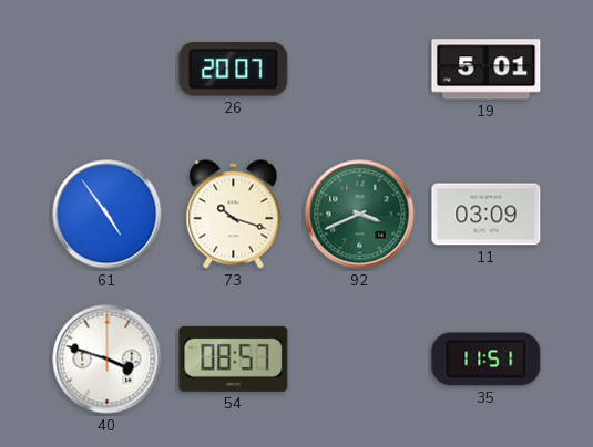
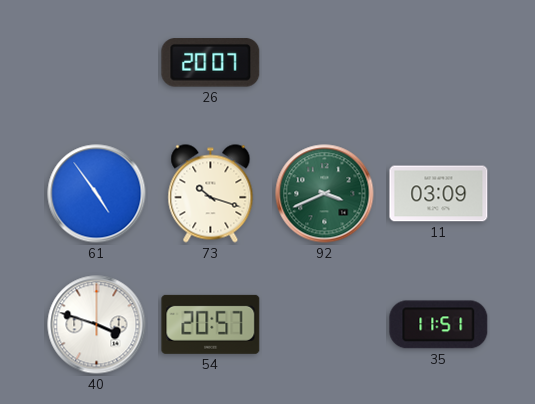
19: 5:01 -> none (487, 70)
54: 08:57 -> 20:57 (211, 324)
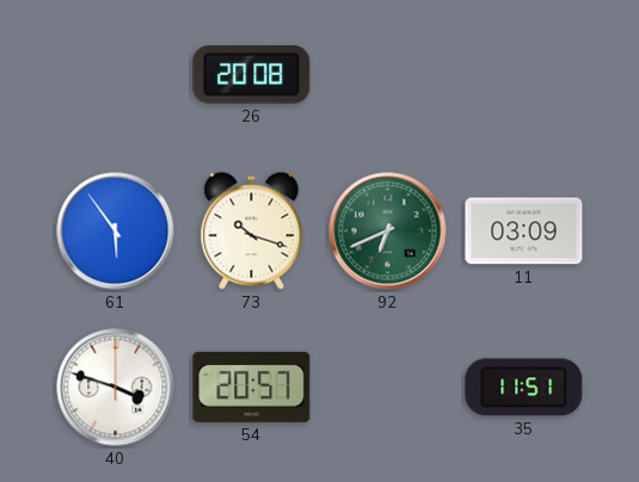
26: 20:07 -> 20:08 (252, 75)
61: 4:54 -> 5:54 (116, 231)
92: 3:41 -> 6:41 (388, 231)
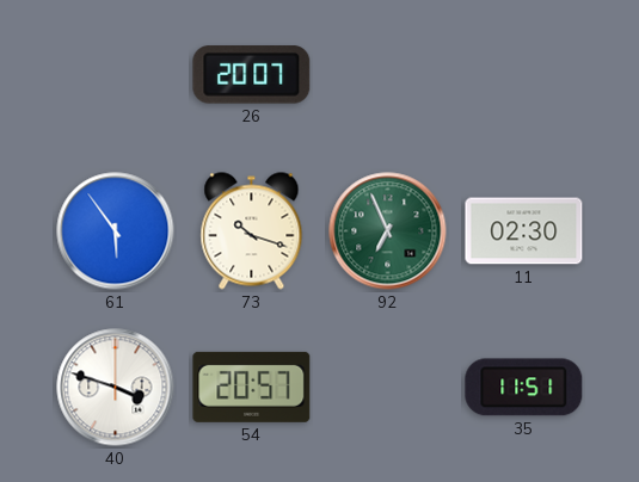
26: 20:08 -> 20:07 (252, 75)
92: 6:41 -> 6:56 (388, 231)
11: 03:09 -> 02:30 (524, 231)
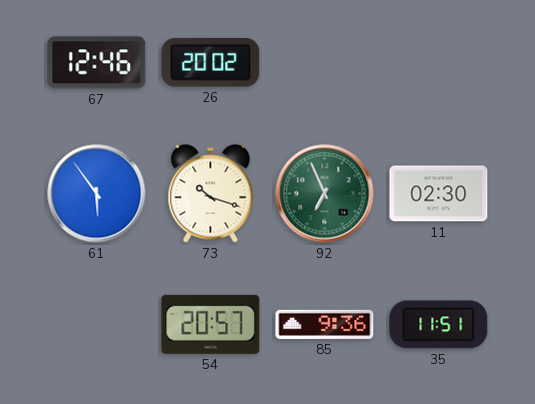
67: none -> 12:46 (97, 63)
26: 20:07 -> 20:02 (211, 63)
40: 3:48 -> none (116, 388)
85: none -> 9:36 (325, 324)
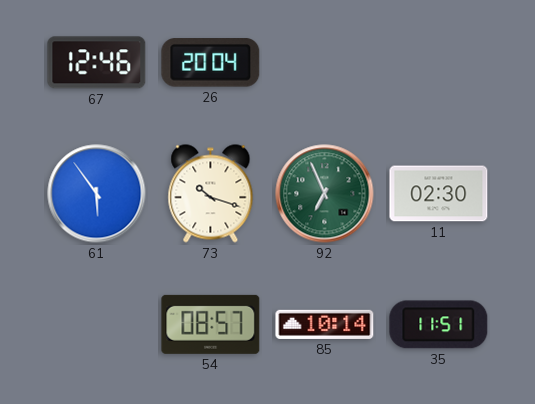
26: 20:02 -> 20:04 (211, 63)
54: 20:57 -> 08:57 (211, 324)
85: 9:36 -> 10:14 (325, 324)
